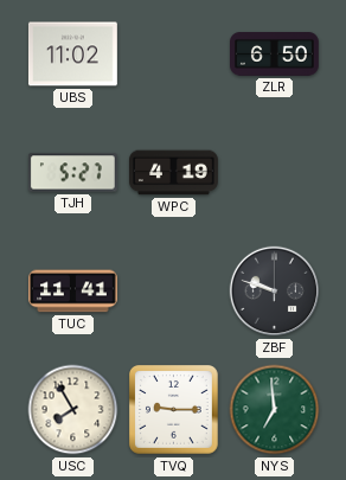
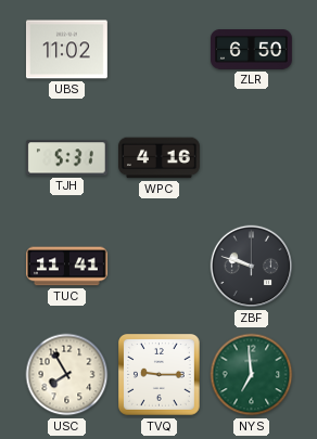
TJH: 5:27 -> 5:31 (66, 158)
WPC: 4:19 -> 4:16 (160, 158)
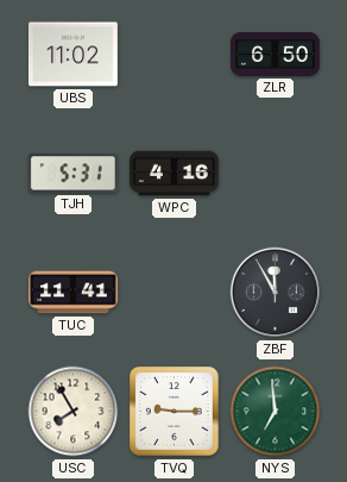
ZBF: 9:48 -> 11:55 (276, 293)
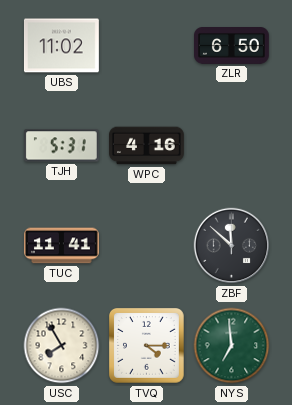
ZBF: 11:55 -> 11:52 (232, 246)
TVQ: 9:15 -> 4:15 (147, 346)
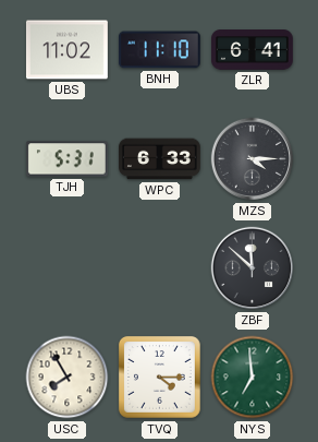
BNH: none -> 11:10 (159, 50)
ZLR: 6:50 -> 6:41 (253, 50)
WPC: 4:16 -> 6:33 (160, 159)
MZS: none -> 4:15 (253, 159)
TUC: 11:41 -> none (62, 246)
